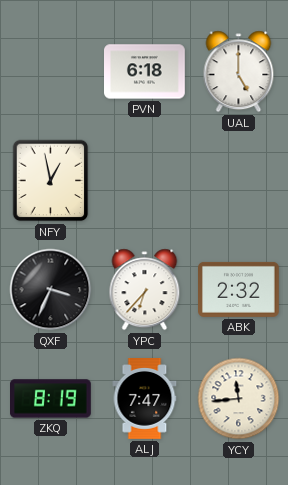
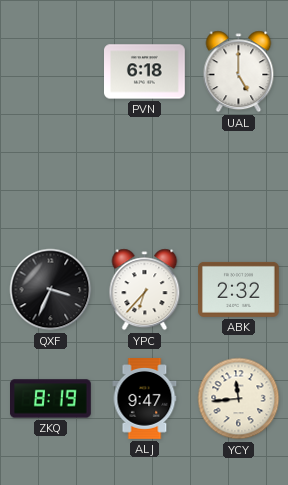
NFY: 12:58 -> none (51, 181)
ALJ: 7:47 -> 9:47 (145, 399)
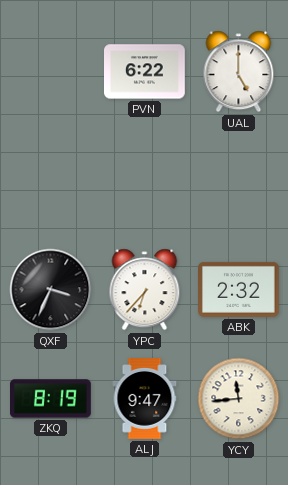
PVN: 6:18 -> 6:22 (145, 72)
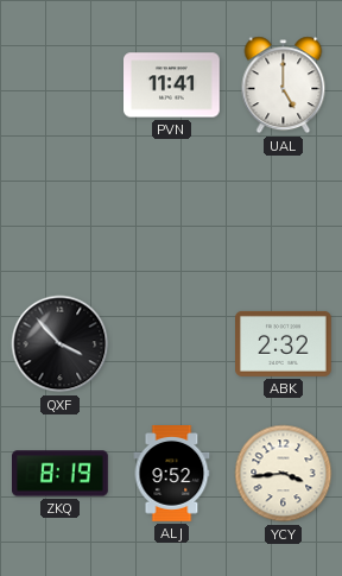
PVN: 6:22 -> 11:41 (172, 86)
QXF: 3:34 -> 3:53 (61, 344)
YPC: 6:37 -> none (145, 290)
ALJ: 9:47 -> 9:52 (172, 474)
YCY: 11:44 -> 3:44 (284, 474)
